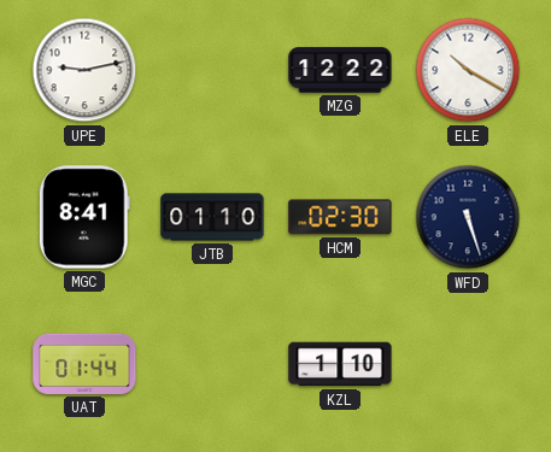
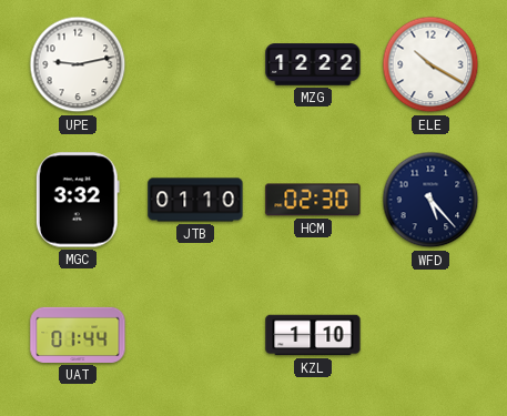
MGC: 8:41 -> 3:32 (78, 200)
WFD: 5:27 -> 5:23 (430, 200)
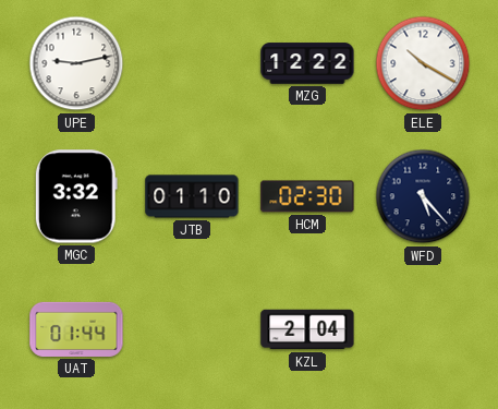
KZL: 1:10 -> 2:04 (307, 329)
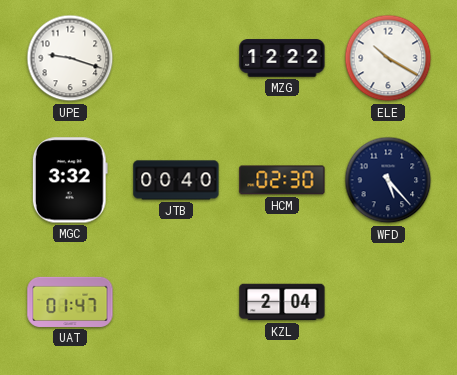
UPE: 9:13 -> 9:18 (70, 58)
JTB: 01:10 -> 00:40 (176, 180)
UAT: 01:44 -> 01:47 (70, 302)
